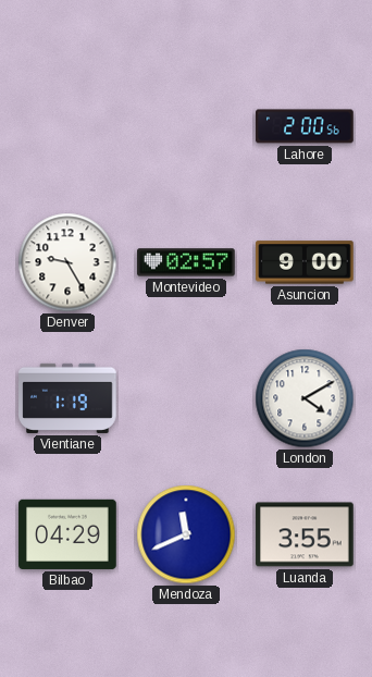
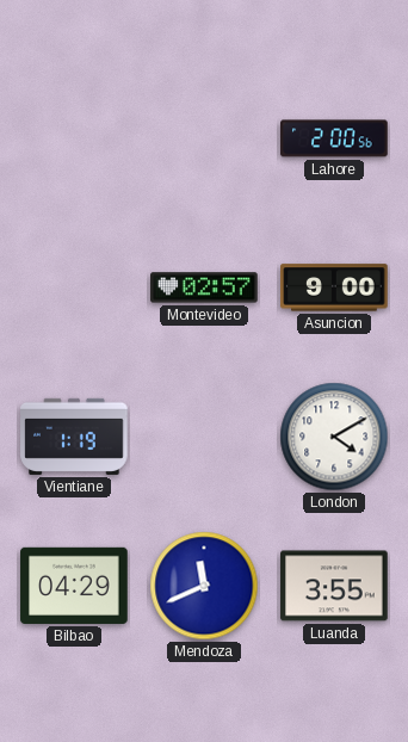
Denver: 9:25 -> none (67, 262)
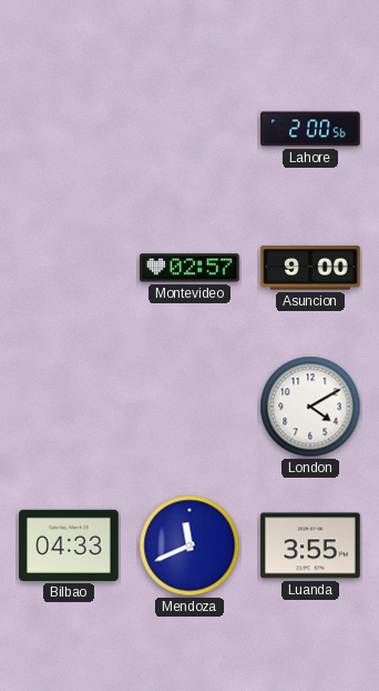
Vientiane: 1:19 -> none (74, 437)
Bilbao: 04:29 -> 04:33 (69, 545)
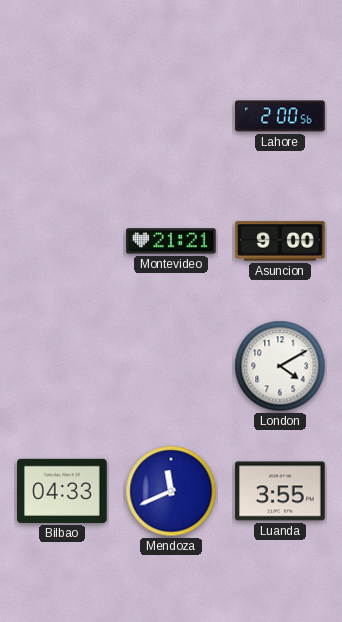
Montevideo: 02:57 -> 21:21 (171, 241)
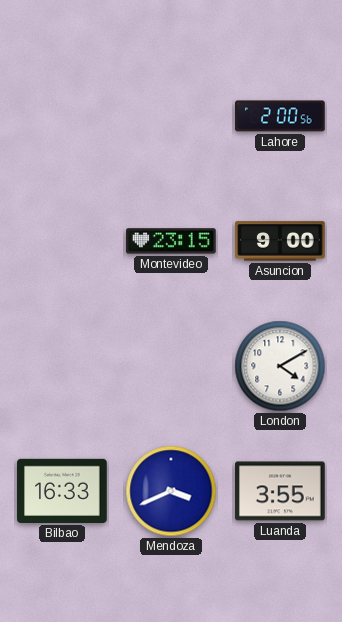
Montevideo: 21:21 -> 23:15 (171, 241)
Bilbao: 04:33 -> 16:33 (62, 491)
Mendoza: 11:41 -> 3:41 (171, 491)
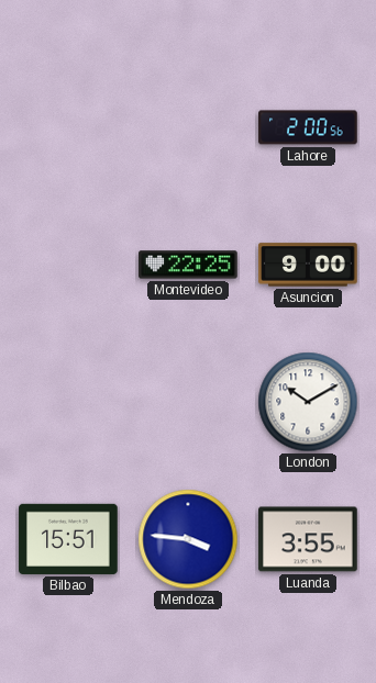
Montevideo: 23:15 -> 22:25 (188, 265)
London: 4:10 -> 10:10 (308, 402)
Bilbao: 16:33 -> 15:51 (68, 539)
Mendoza: 3:41 -> 3:46 (188, 539)
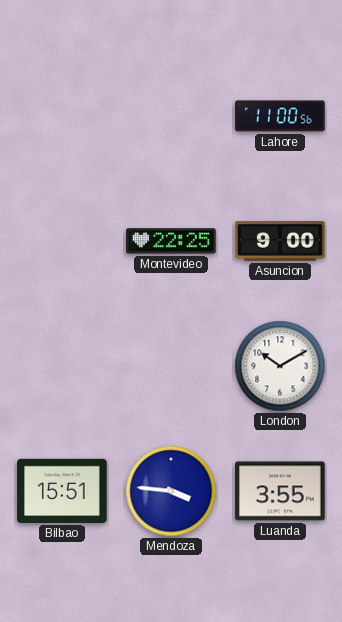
Lahore: 2:00 -> 11:00 (280, 116)
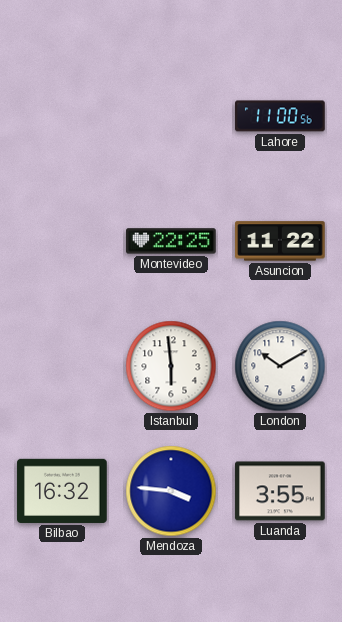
Asuncion: 9:00 -> 11:22 (280, 241)
Istanbul: none -> 5:59 (171, 366)
Bilbao: 15:51 -> 16:32 (62, 491)
